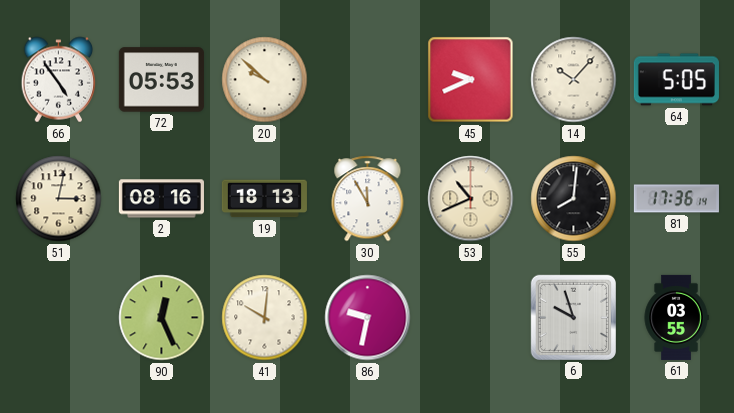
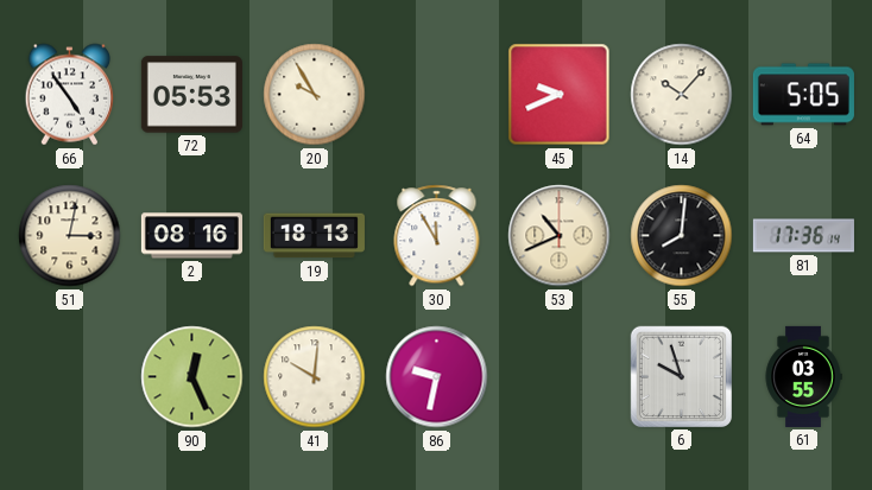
20: 9:52 -> 9:55 (315, 95)
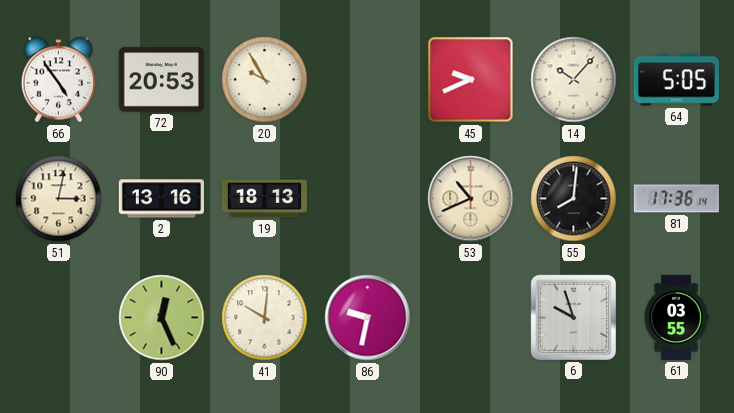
72: 05:53 -> 20:53 (161, 80)
2: 08:16 -> 13:16 (161, 199)
30: 11:55 -> none (437, 236)
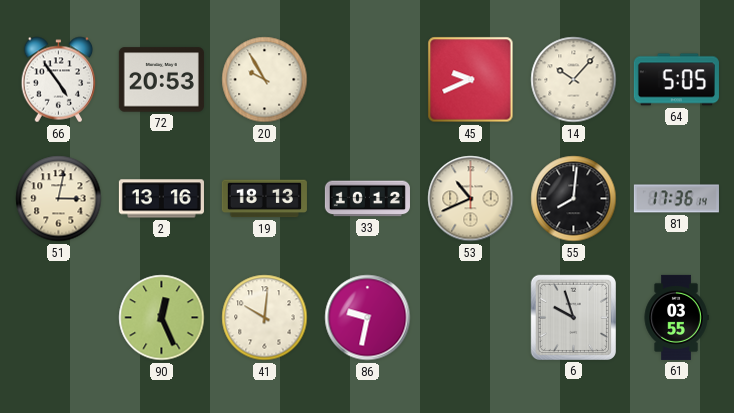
33: none -> 10:12 (367, 199)
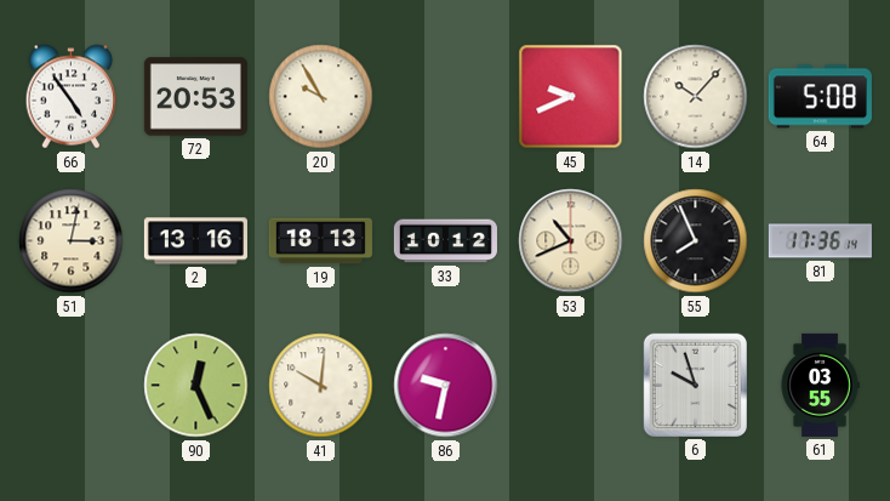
64: 5:05 -> 5:08 (820, 97)
55: 8:01 -> 7:56 (696, 241)
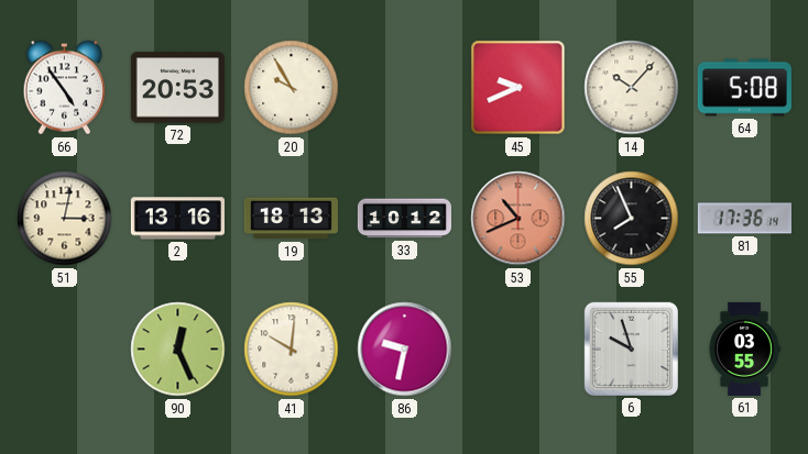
53 dial: cream -> salmon (518, 219)
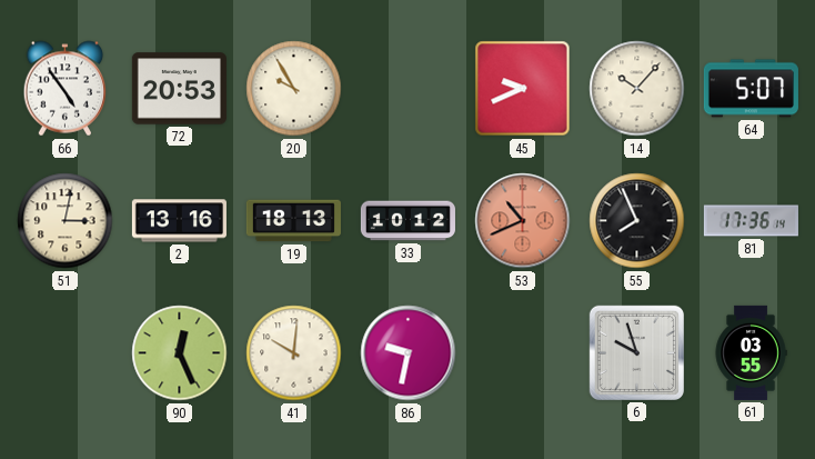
64: 5:08 -> 5:07 (751, 89)
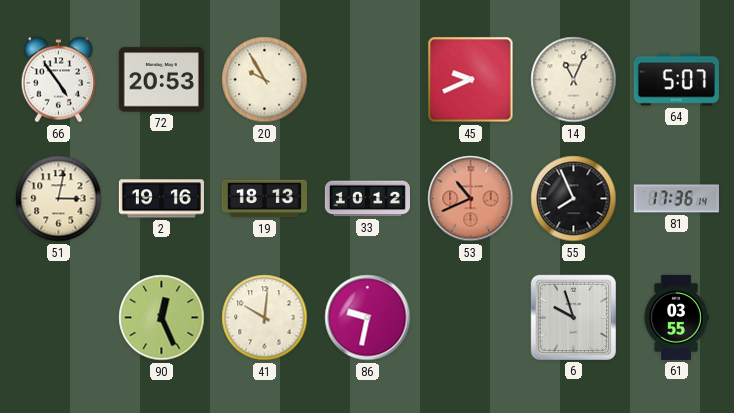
14: 10:07 -> 11:04 (574, 80)
2: 13:16 -> 19:16 (161, 199)
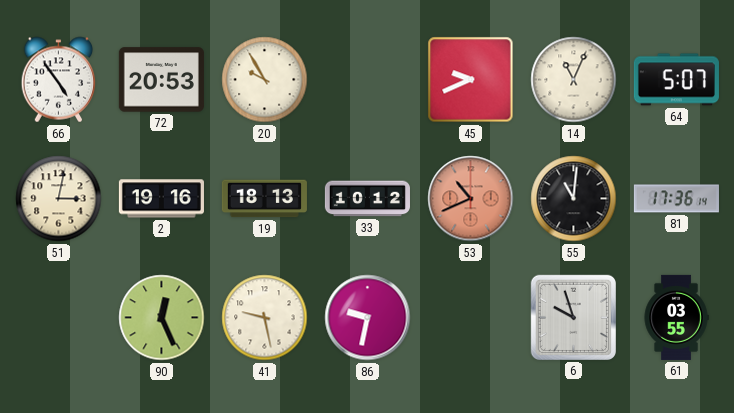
55: 7:56 -> 11:01 (574, 199)
41: 10:01 -> 9:28 (265, 318)
